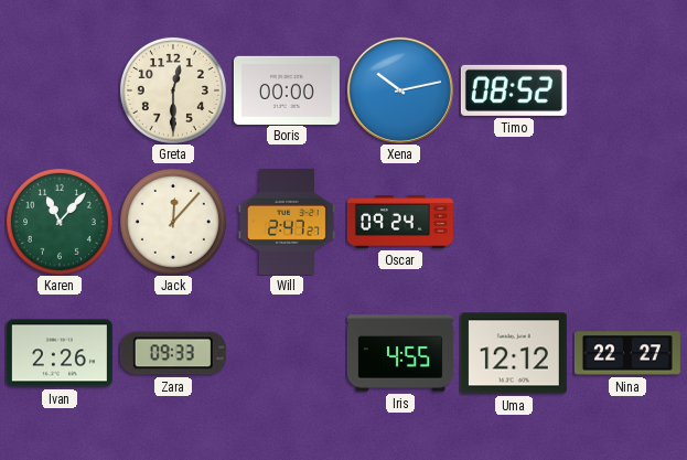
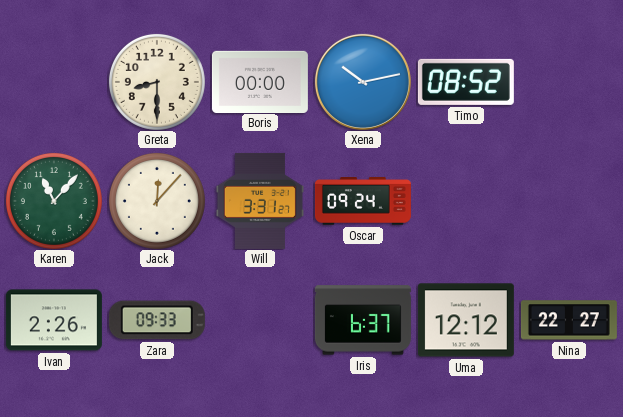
Greta: 12:30 -> 8:30 (157, 82)
Will: 2:47 -> 3:31 (260, 201)
Iris: 4:55 -> 6:37 (363, 320)
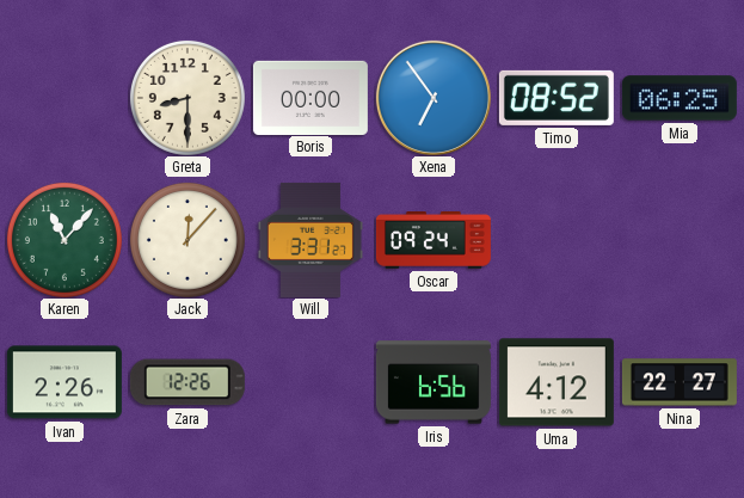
Xena: 10:13 -> 6:54 (434, 98)
Mia: none -> 06:25 (680, 98)
Zara: 09:33 -> 12:26 (187, 382)
Iris: 6:37 -> 6:56 (434, 382)
Uma: 12:12 -> 4:12 (557, 382)
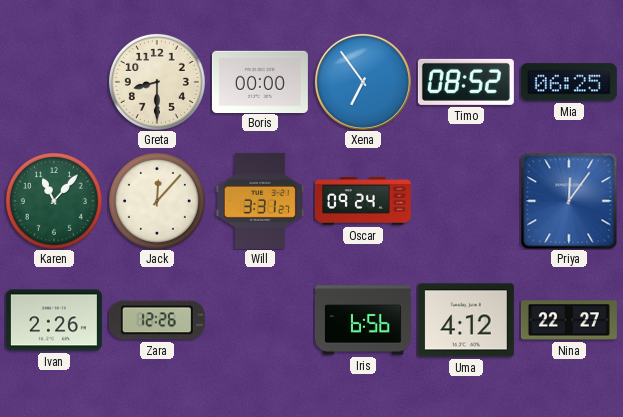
Priya: none -> 12:06 (569, 201)
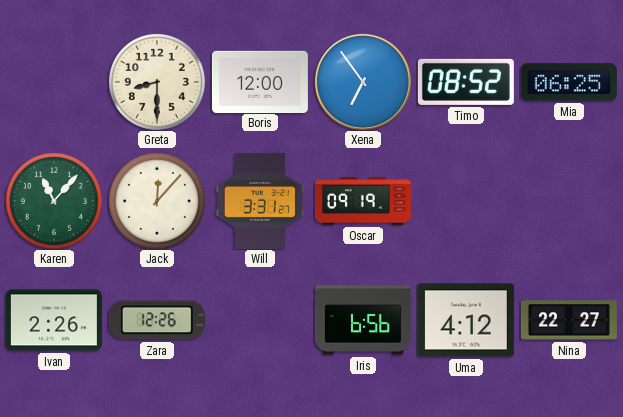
Boris: 00:00 -> 12:00 (260, 81)
Oscar: 09:24 -> 09:19 (363, 202)
Priya: 12:06 -> none (569, 201)
